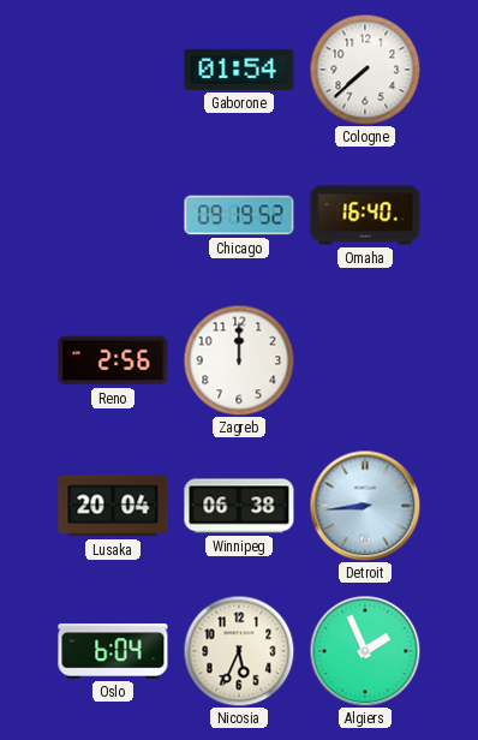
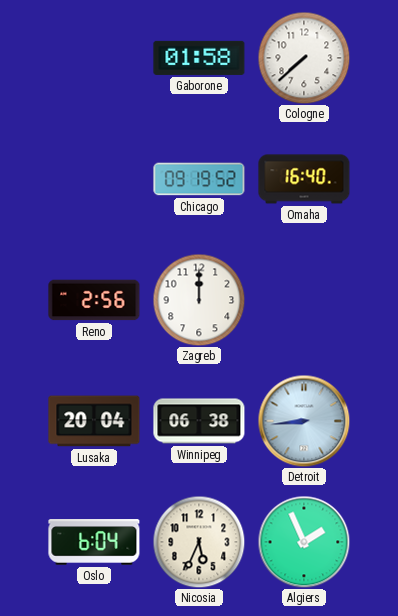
Gaborone: 01:54 -> 01:58 (199, 58)
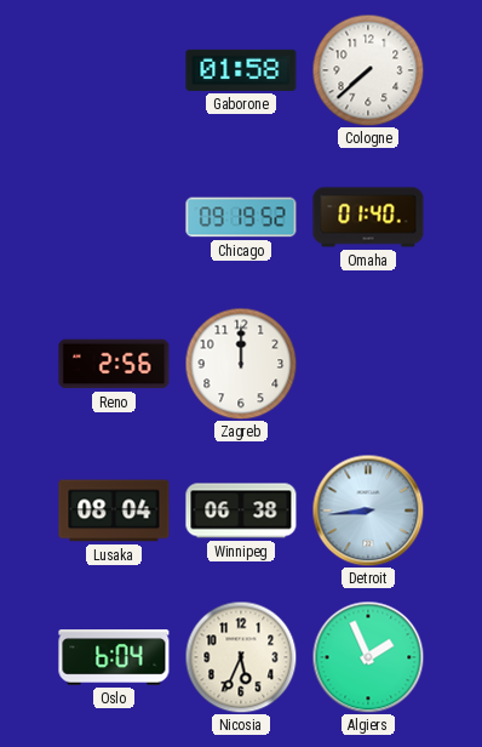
Omaha: 16:40 -> 01:40 (368, 217)
Lusaka: 20:04 -> 08:04 (114, 511)
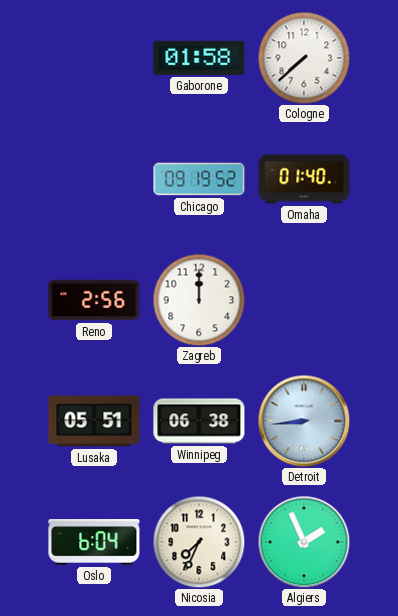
Lusaka: 08:04 -> 05:51 (94, 421)
Nicosia: 5:34 -> 7:34 (199, 542)
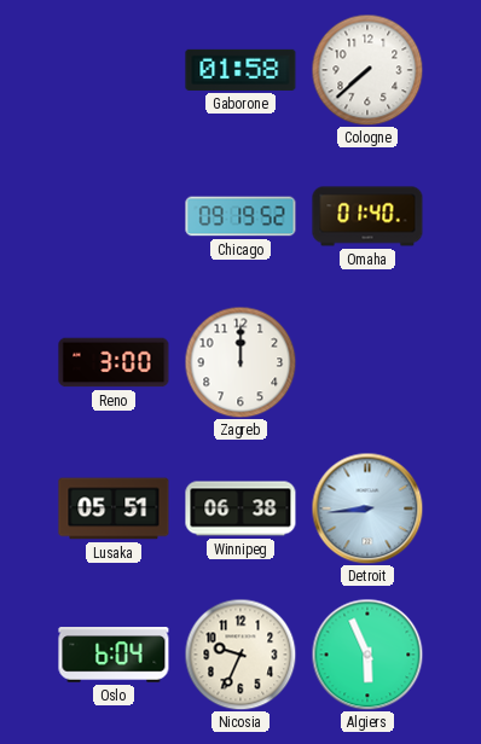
Reno: 2:56 -> 3:00 (114, 362)
Nicosia: 7:34 -> 9:34 (240, 655)
Algiers: 1:56 -> 5:56 (367, 655)
